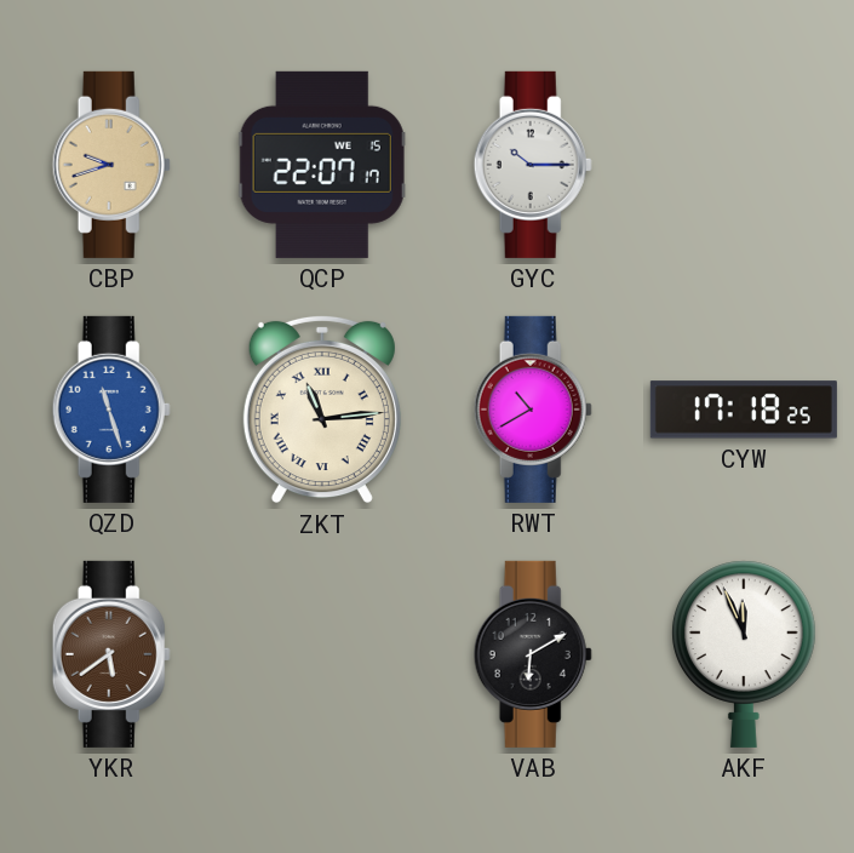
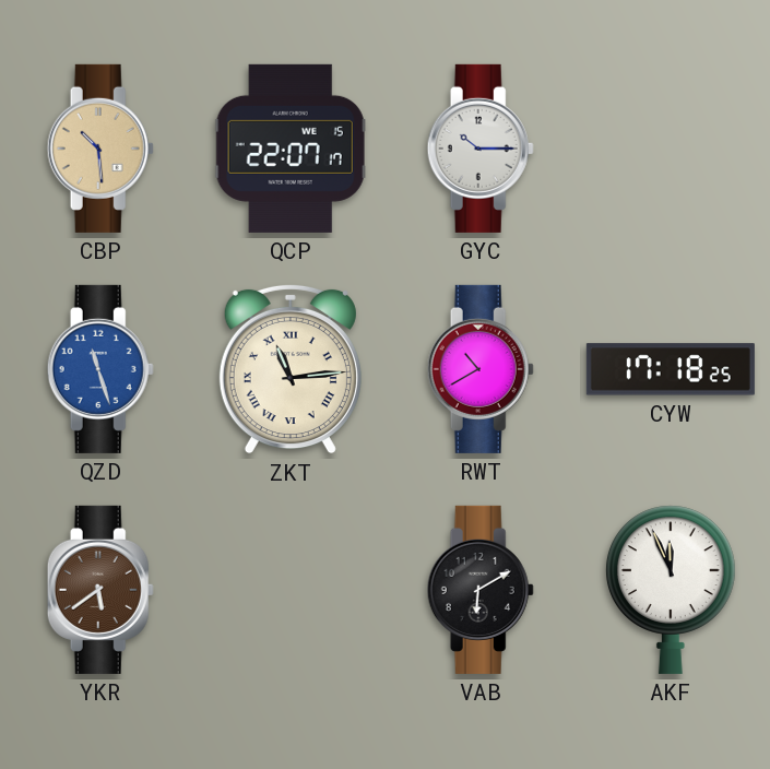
CBP: 9:42 -> 10:29 (100, 149)
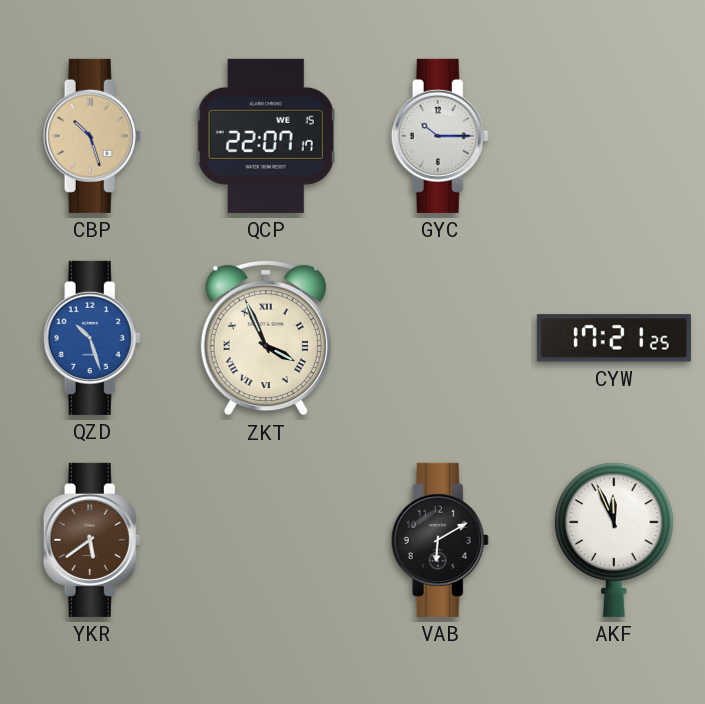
CBP: 10:29 -> 10:27 (92, 136)
QZD: 11:27 -> 10:27 (92, 338)
ZKT: 11:14 -> 3:56 (266, 338)
RWT: 10:40 -> none (481, 369)
CYW: 17:18 -> 17:21 (614, 338)
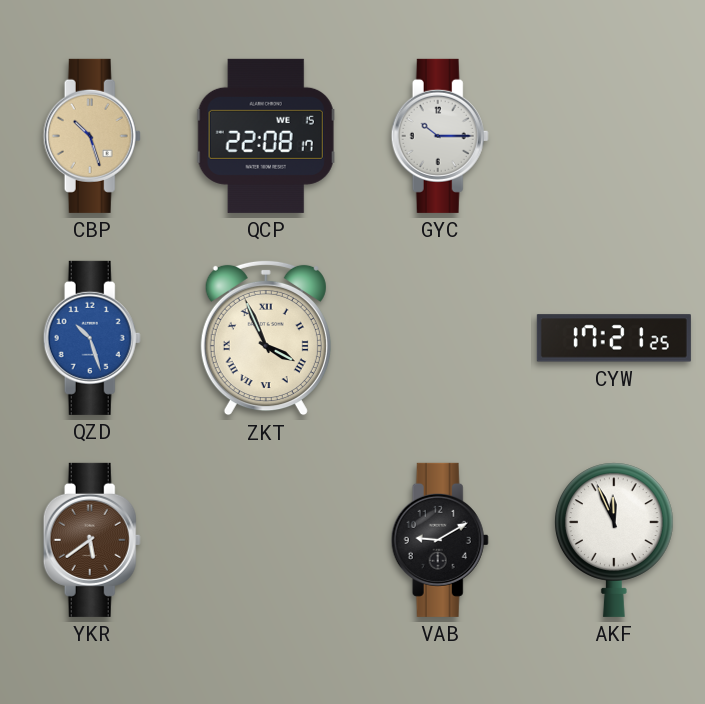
QCP: 22:07 -> 22:08 (266, 136)
VAB: 6:10 -> 9:10 (440, 540)
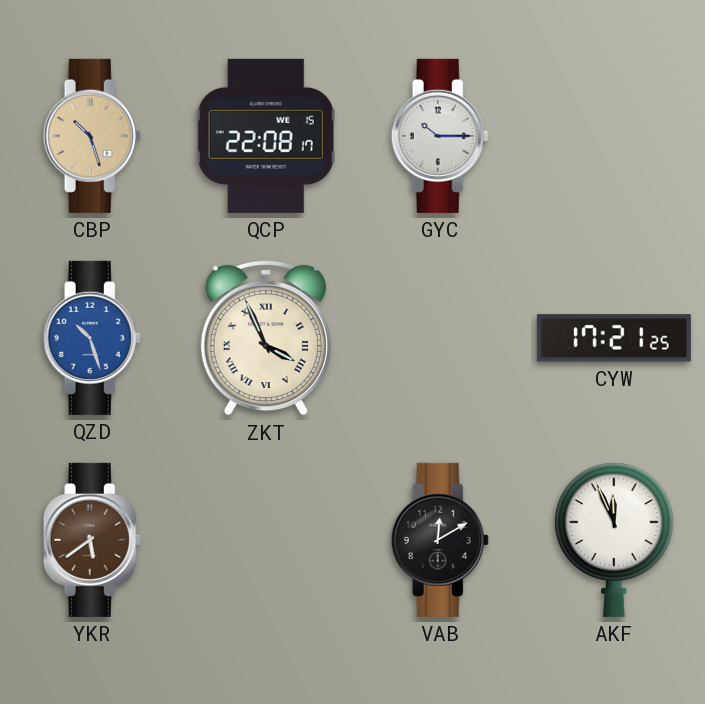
VAB: 9:10 -> 12:10 (440, 540)
